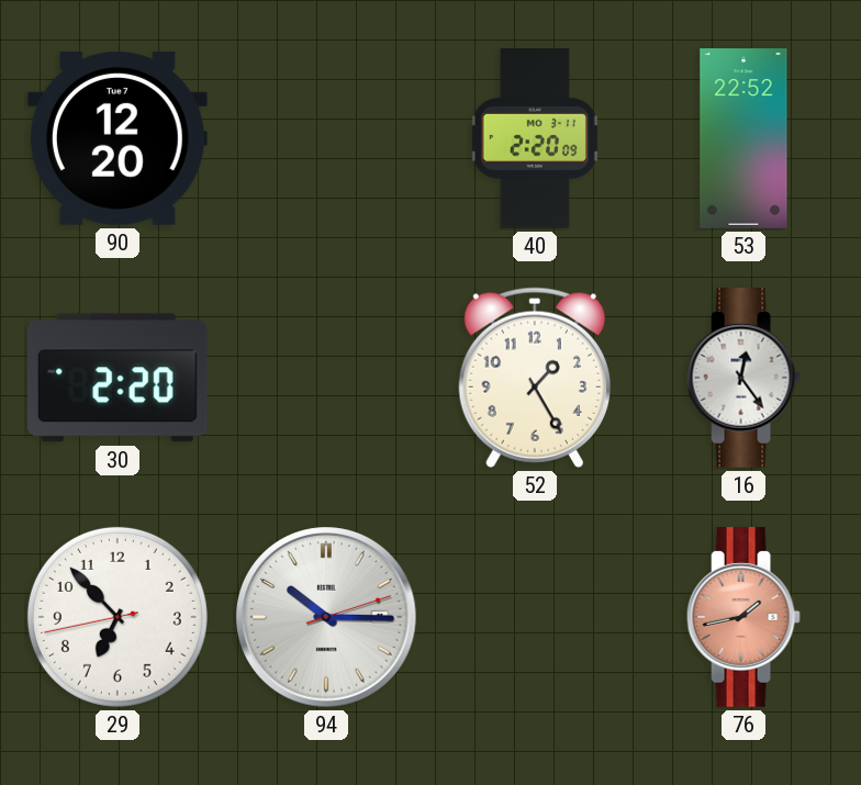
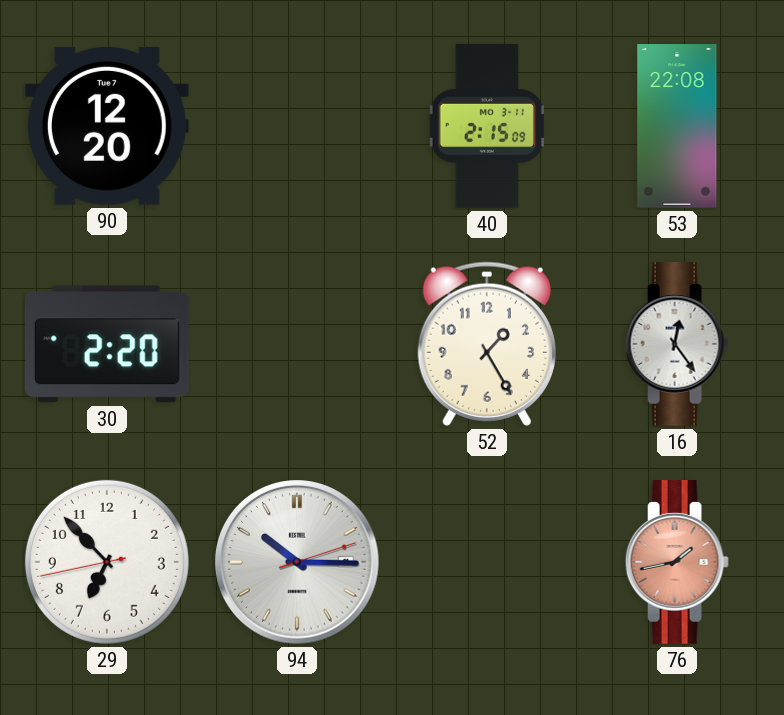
40: 2:20 -> 2:15 (487, 127)
53: 22:52 -> 22:08 (677, 126)
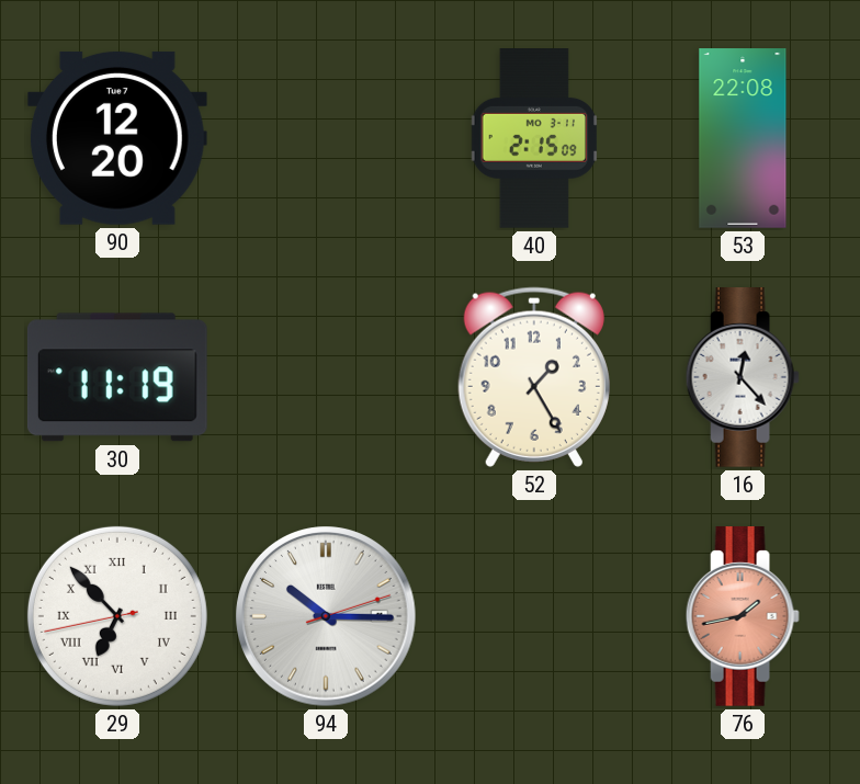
30: 2:20 -> 11:19 (117, 377)
16: 12:24 -> 12:23 (743, 378)
29 numerals: Arabic -> Roman (117, 616)
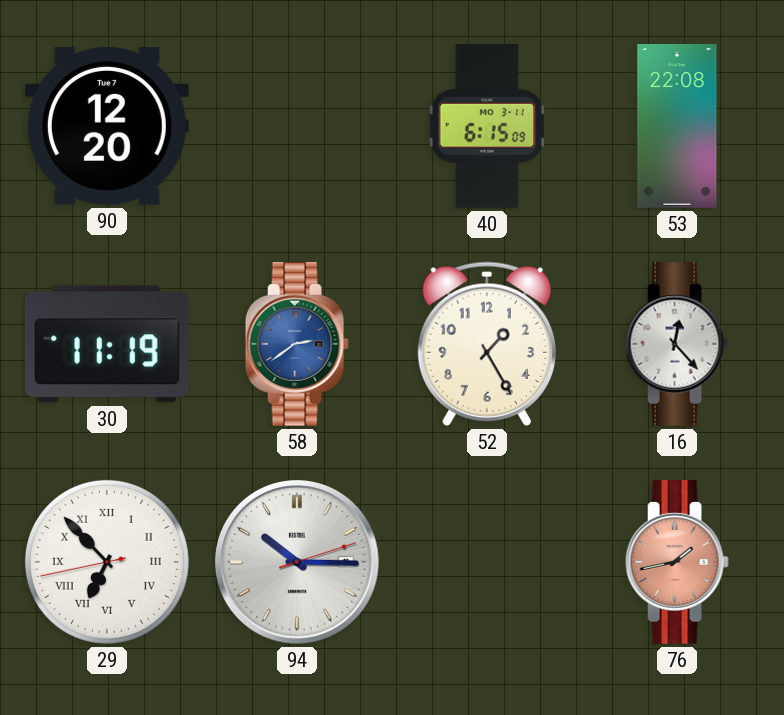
40: 2:15 -> 6:15 (487, 127)
58: none -> 2:39 (297, 345)
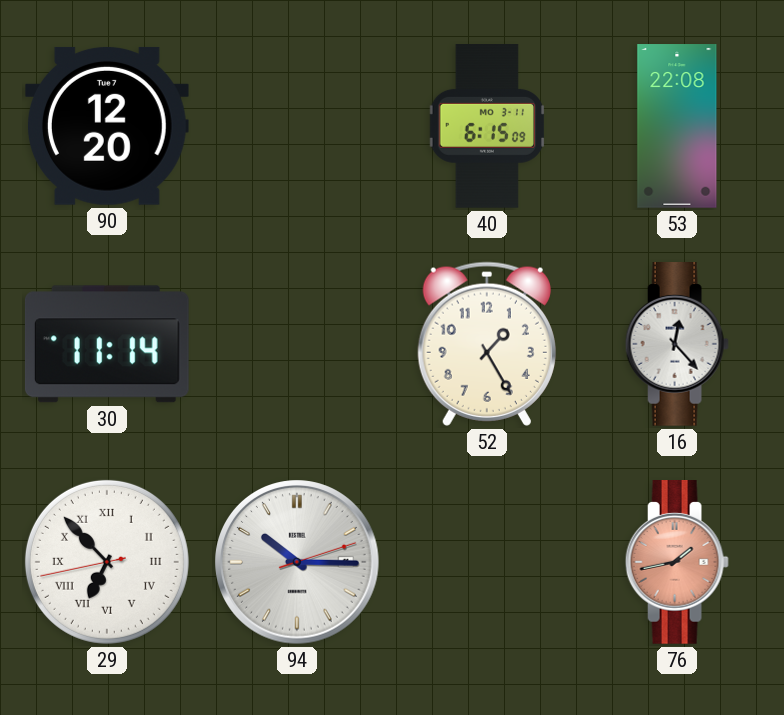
30: 11:19 -> 11:14 (107, 344)
58: 2:39 -> none (297, 345)
